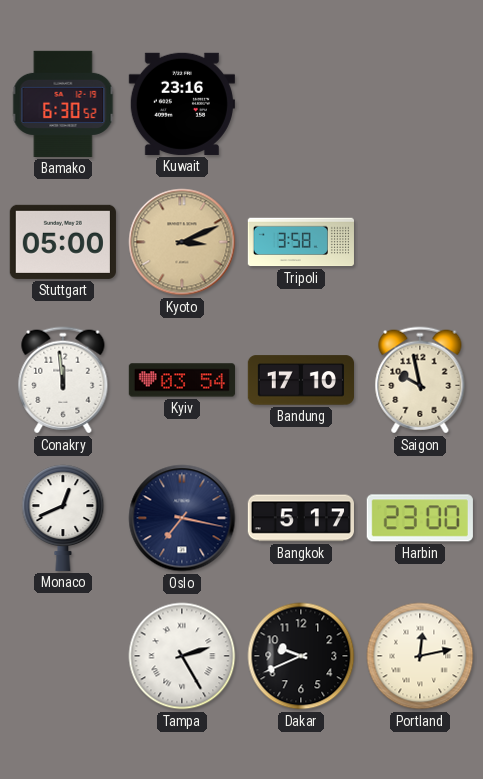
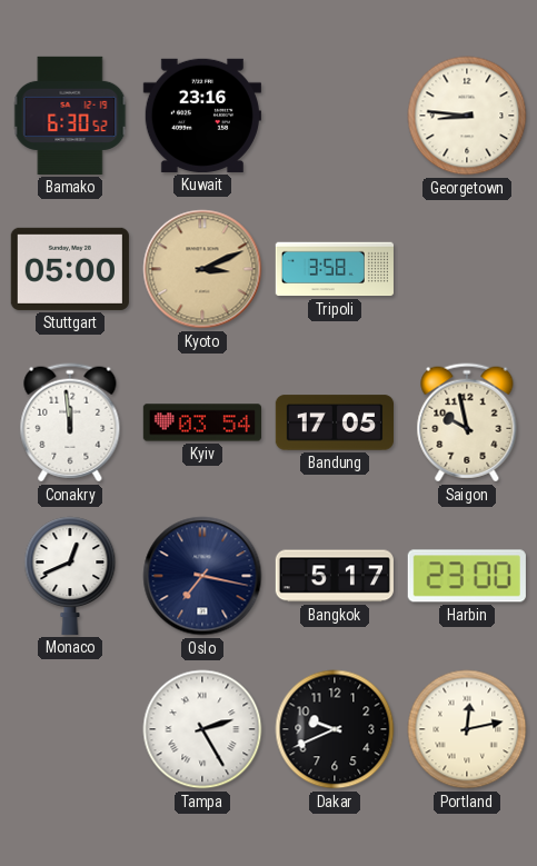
Georgetown: none -> 8:46 (467, 116)
Bandung: 17:10 -> 17:05 (334, 422)
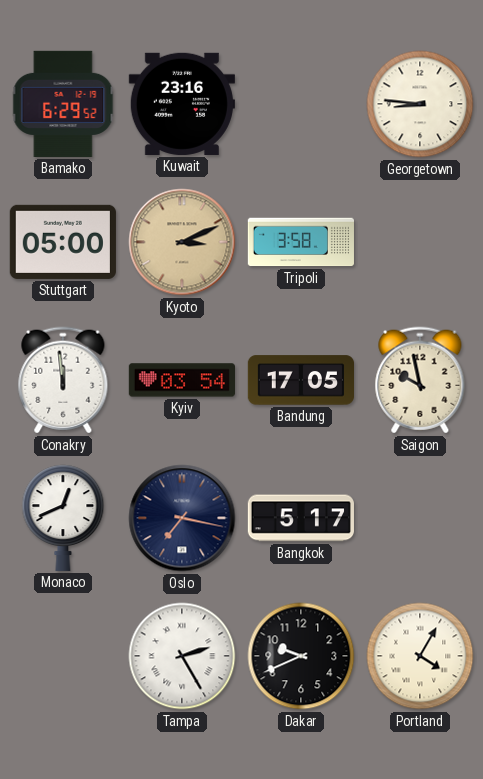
Bamako: 6:30 -> 6:29 (63, 104)
Harbin: 23:00 -> none (467, 576)
Portland: 12:13 -> 4:05 (420, 656)
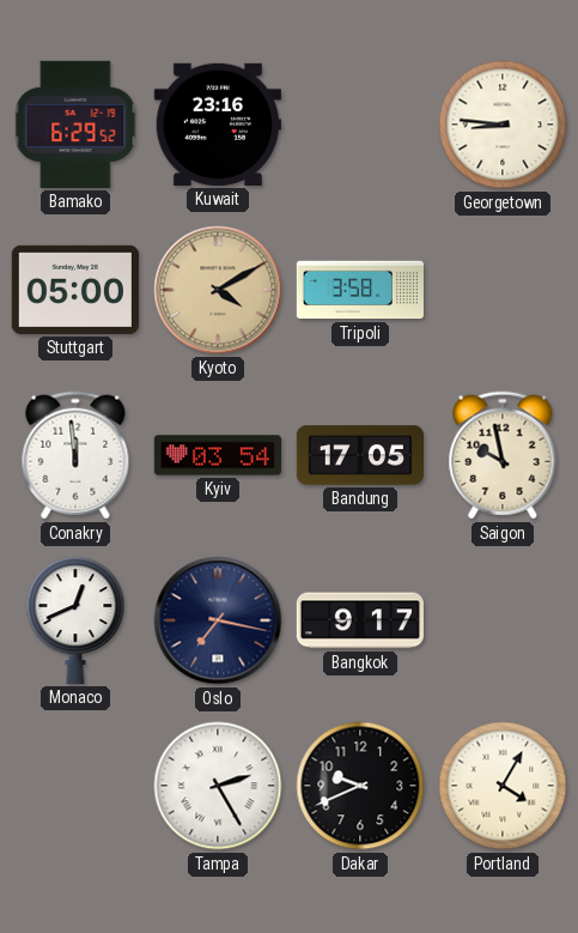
Kyoto: 3:11 -> 4:10 (218, 290)
Bangkok: 5:17 -> 9:17 (360, 620)
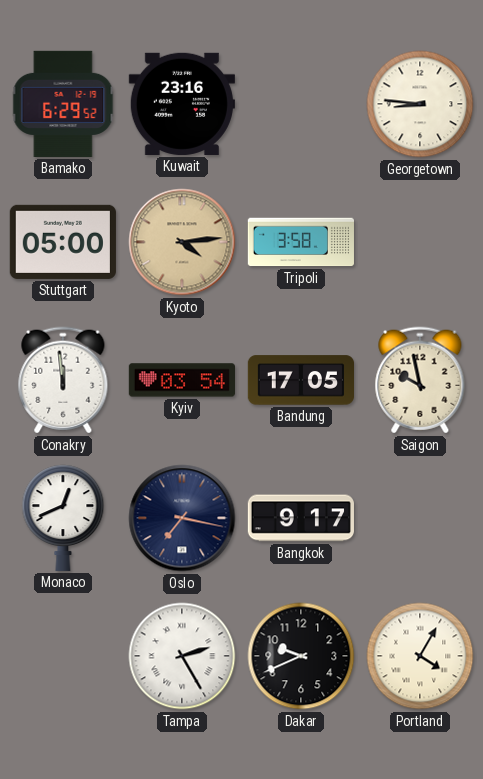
Kyoto: 4:10 -> 4:14 (182, 242)
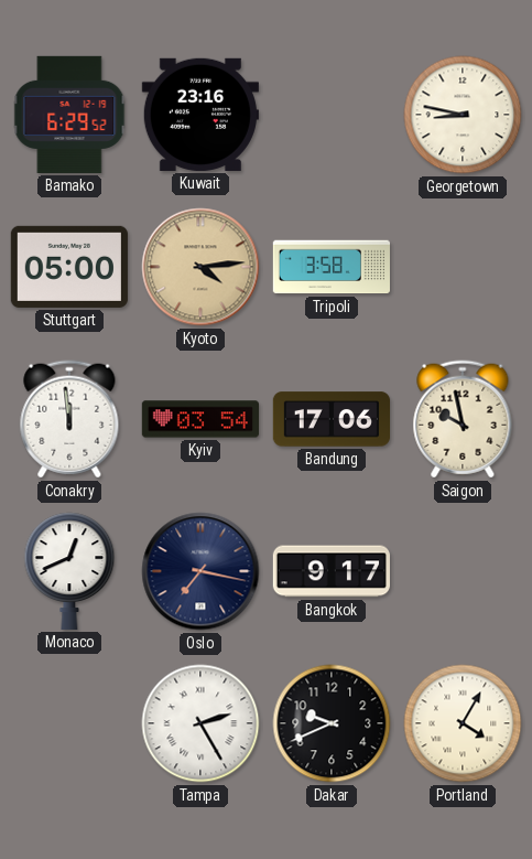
Georgetown: 8:46 -> 8:47 (463, 115)
Bandung: 17:05 -> 17:06 (330, 419)
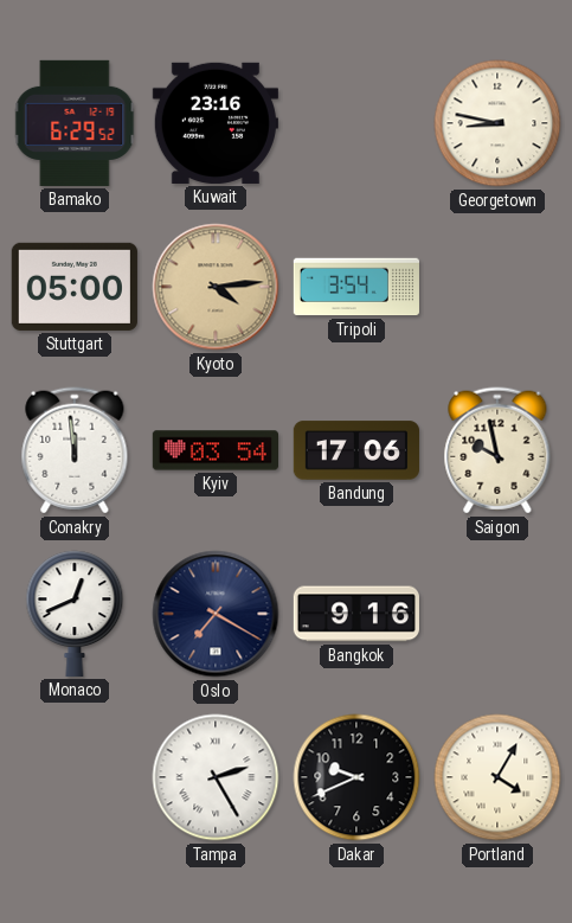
Tripoli: 3:58 -> 3:54 (356, 287)
Oslo: 7:17 -> 7:20 (216, 614)
Bangkok: 9:17 -> 9:16 (356, 614)
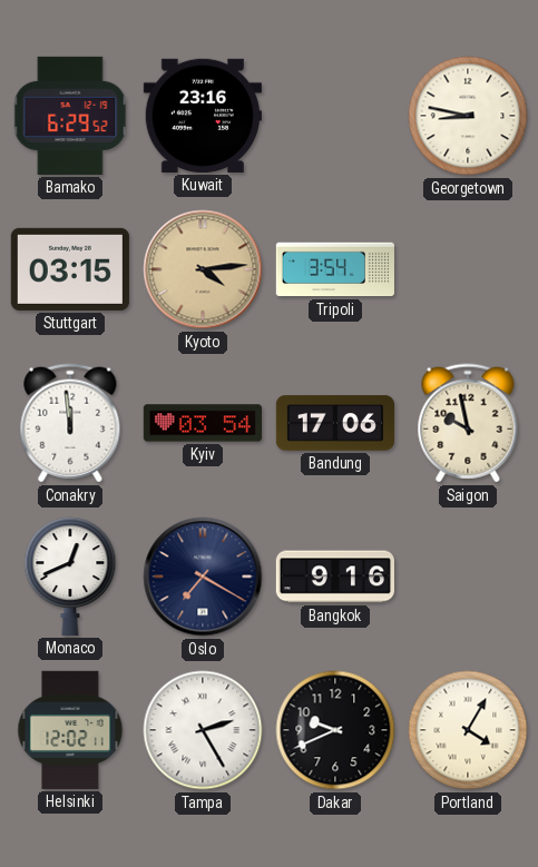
Stuttgart: 05:00 -> 03:15 (70, 269)
Helsinki: none -> 12:02 (70, 730)
